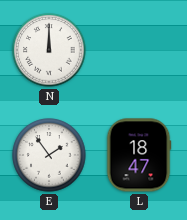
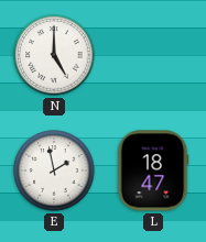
N: 12:00 -> 5:00 (54, 55)
E: 1:54 -> 1:58 (54, 170)
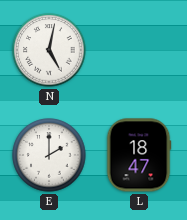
N: 5:00 -> 5:02 (49, 50)
E: 1:58 -> 2:00 (49, 155)
